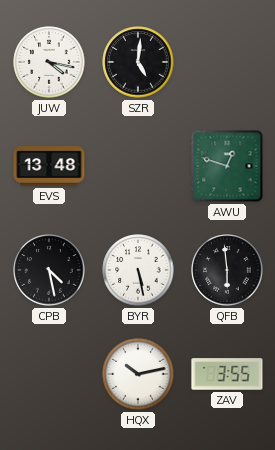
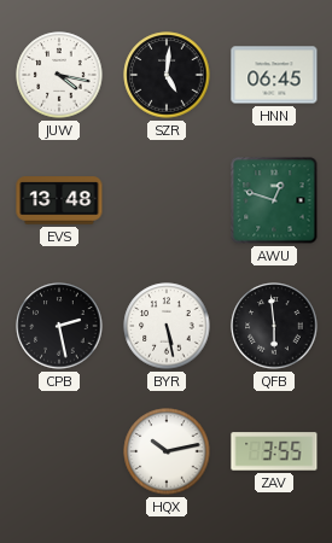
HNN: none -> 06:45 (274, 75)
CPB: 4:28 -> 2:28 (59, 326)
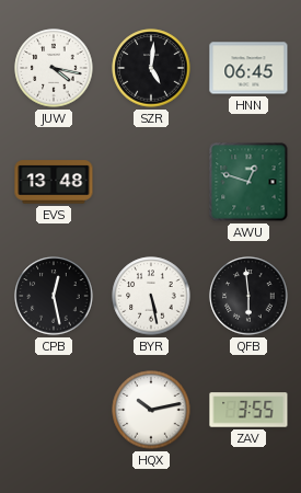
CPB: 2:28 -> 12:28 (54, 296)
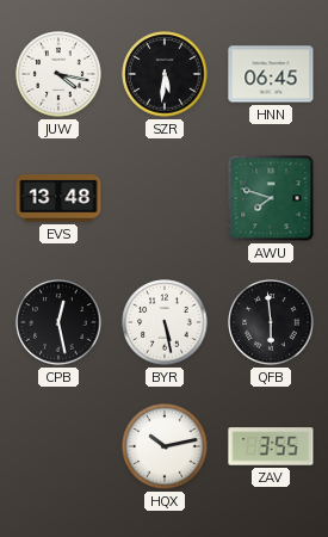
SZR: 5:01 -> 5:31 (165, 74)
AWU: 12:48 -> 7:48 (271, 198)
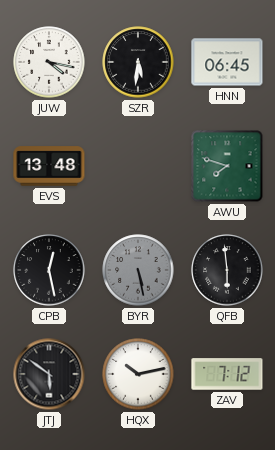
BYR dial: white -> grey (138, 270)
JTJ: none -> 5:51 (49, 374)
ZAV: 3:55 -> 7:12 (227, 374)
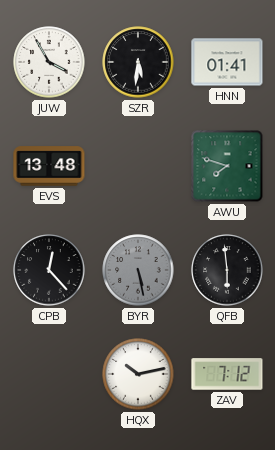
JUW: 4:17 -> 3:55 (49, 62)
HNN: 06:45 -> 01:41 (227, 62)
CPB: 12:28 -> 12:23 (49, 270)
JTJ: 5:51 -> none (49, 374)
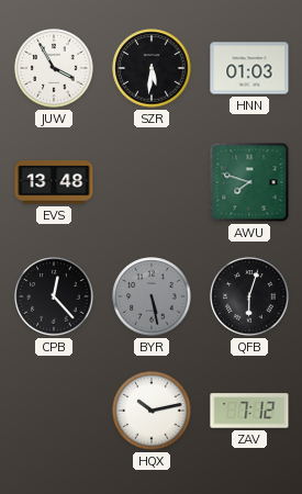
HNN: 01:41 -> 01:03 (249, 68)
QFB: 5:59 -> 6:03 (249, 296)
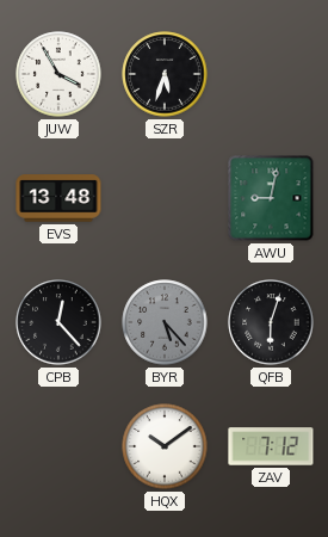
SZR: 5:31 -> 5:33 (165, 74)
HNN: 01:03 -> none (249, 68)
AWU: 7:48 -> 9:02 (271, 198)
BYR: 5:28 -> 5:23 (165, 322)
HQX: 10:13 -> 10:09 (165, 446)
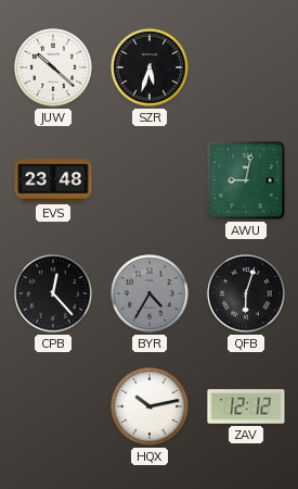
JUW: 3:55 -> 10:22 (53, 67)
EVS: 13:48 -> 23:48 (53, 180)
BYR: 5:23 -> 4:35 (150, 293)
HQX: 10:09 -> 10:13 (150, 406)
ZAV: 7:12 -> 12:12 (246, 406)
